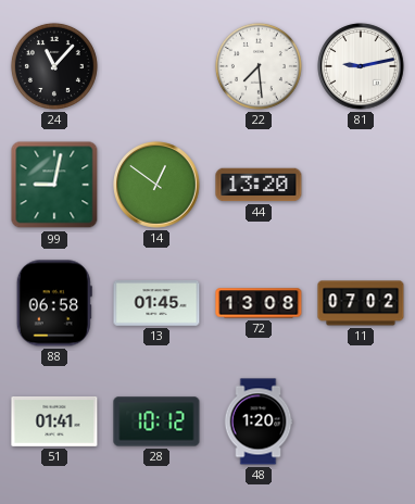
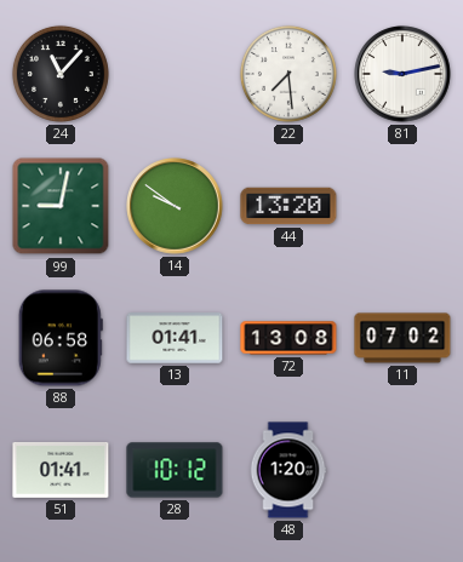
14: 12:51 -> 9:51 (175, 206)
13: 01:45 -> 01:41 (175, 338)
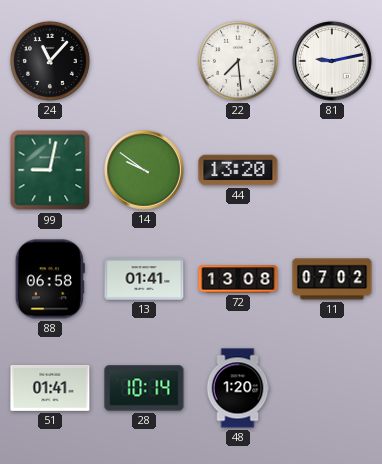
28: 10:12 -> 10:14 (144, 388)
